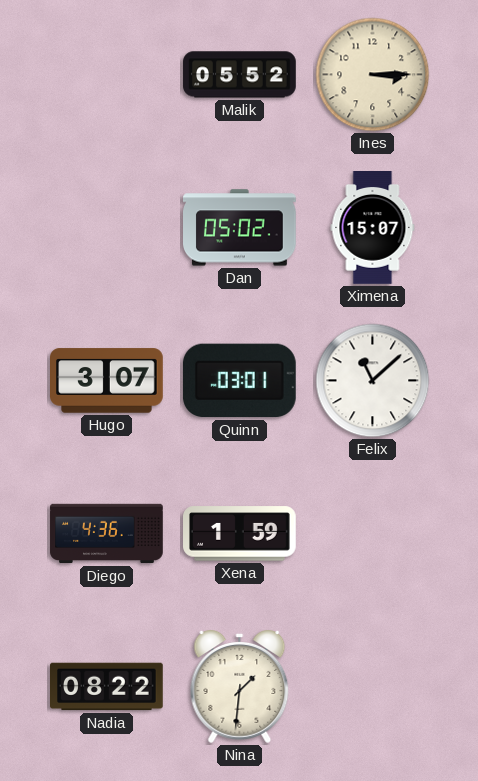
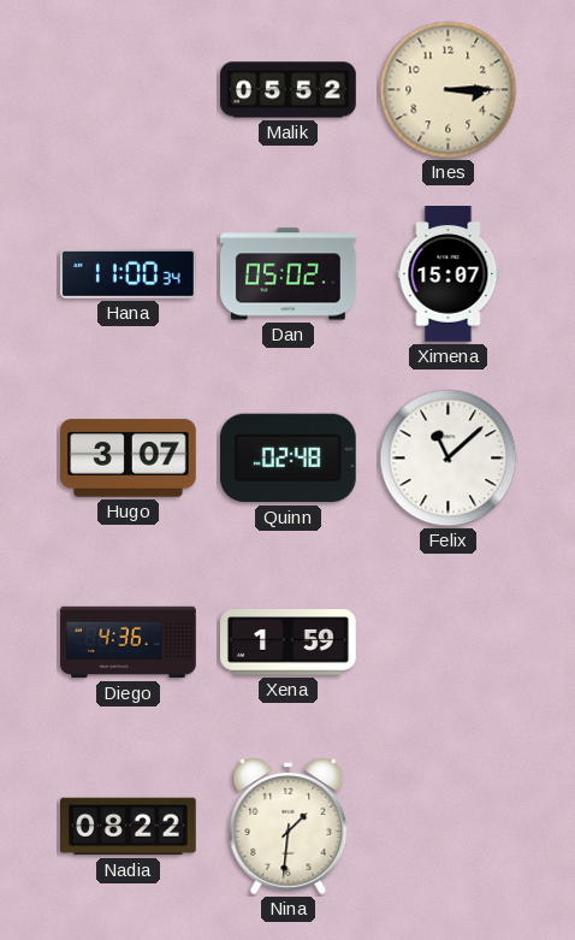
Hana: none -> 11:00 (129, 273)
Quinn: 03:01 -> 02:48 (287, 459)
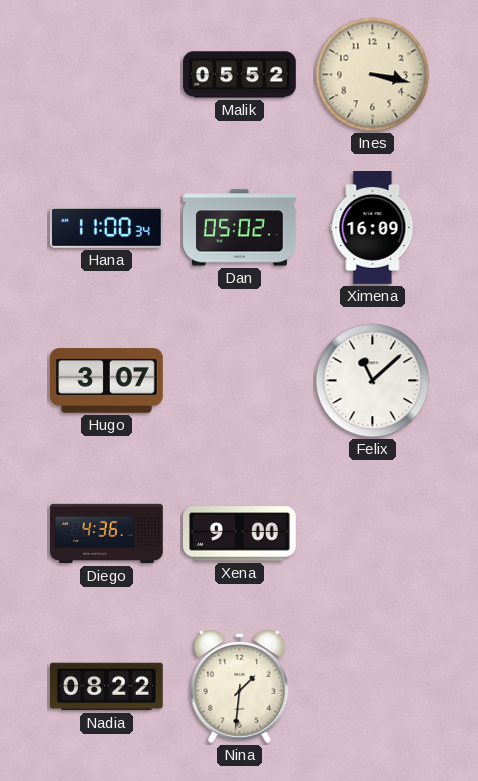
Ines: 3:15 -> 3:17 (373, 75)
Ximena: 15:07 -> 16:09 (373, 228)
Quinn: 02:48 -> none (287, 459)
Xena: 1:59 -> 9:00 (240, 534)
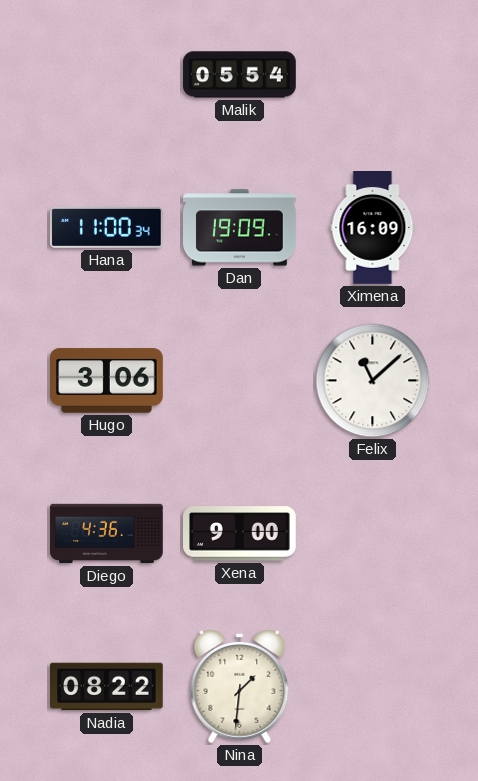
Malik: 05:52 -> 05:54 (240, 75)
Ines: 3:17 -> none (373, 75)
Dan: 05:02 -> 19:09 (240, 228)
Hugo: 3:07 -> 3:06 (107, 381)
